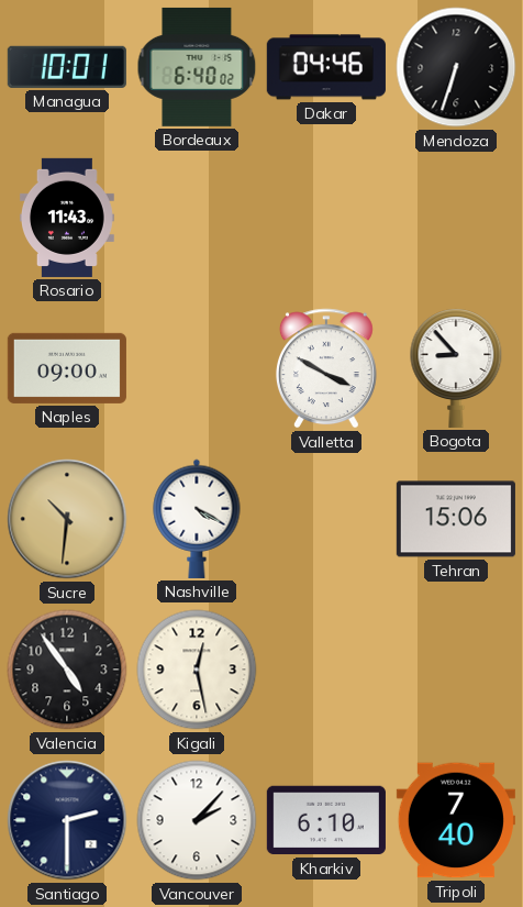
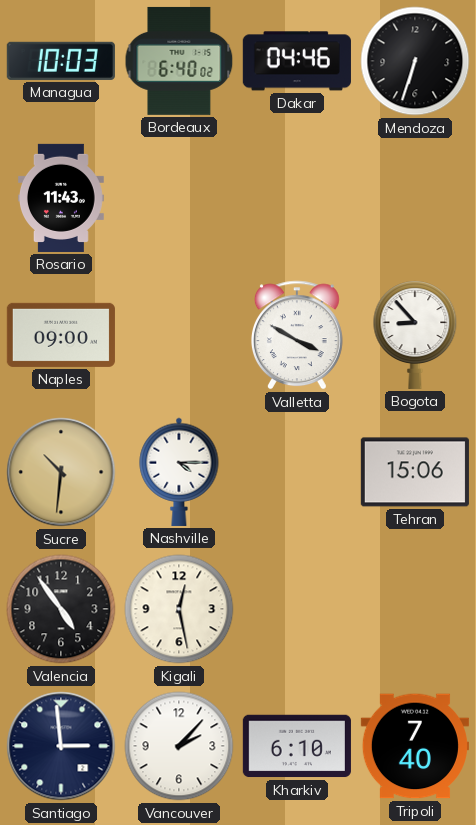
Managua: 10:01 -> 10:03 (61, 61)
Nashville: 4:20 -> 4:15 (179, 472)
Santiago: 2:30 -> 2:59 (61, 746)
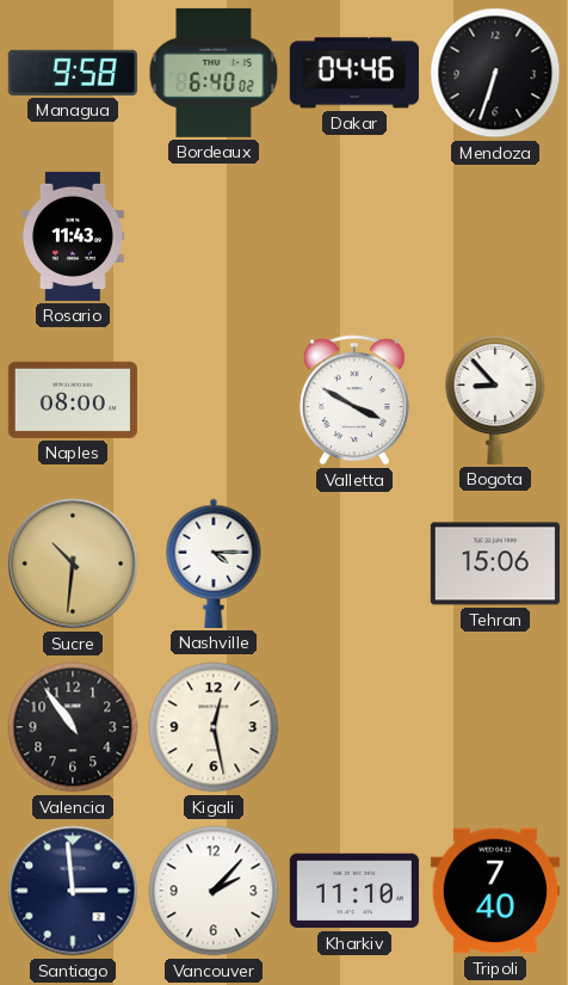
Managua: 10:03 -> 9:58 (73, 73)
Naples: 09:00 -> 08:00 (73, 400)
Valencia: 4:54 -> 10:54 (73, 727)
Kharkiv: 6:10 -> 11:10 (354, 891)
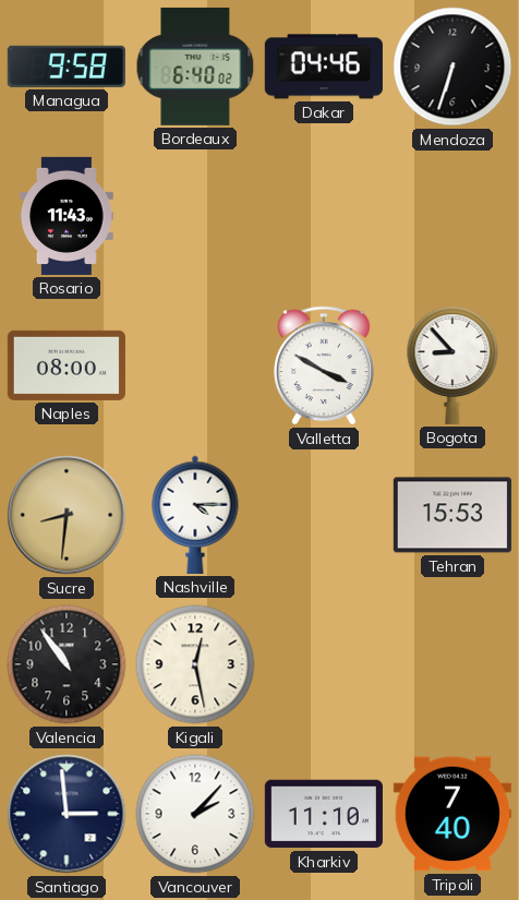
Sucre: 10:31 -> 8:31 (67, 515)
Tehran: 15:06 -> 15:53 (452, 515)
